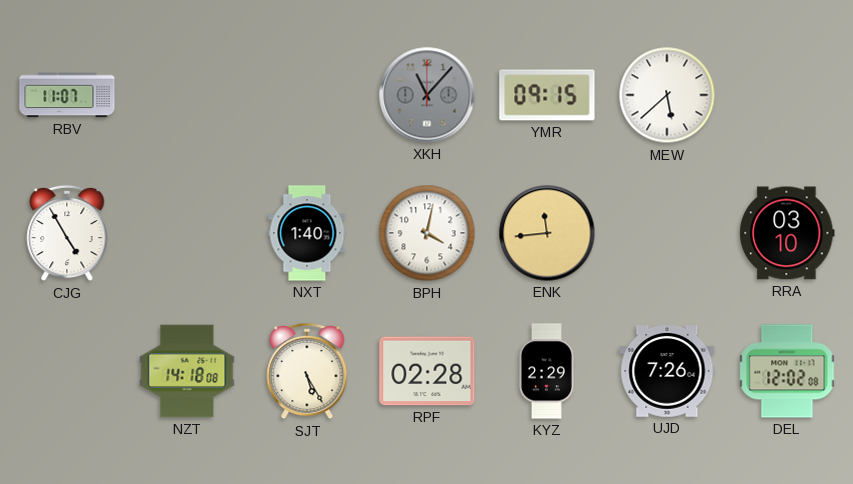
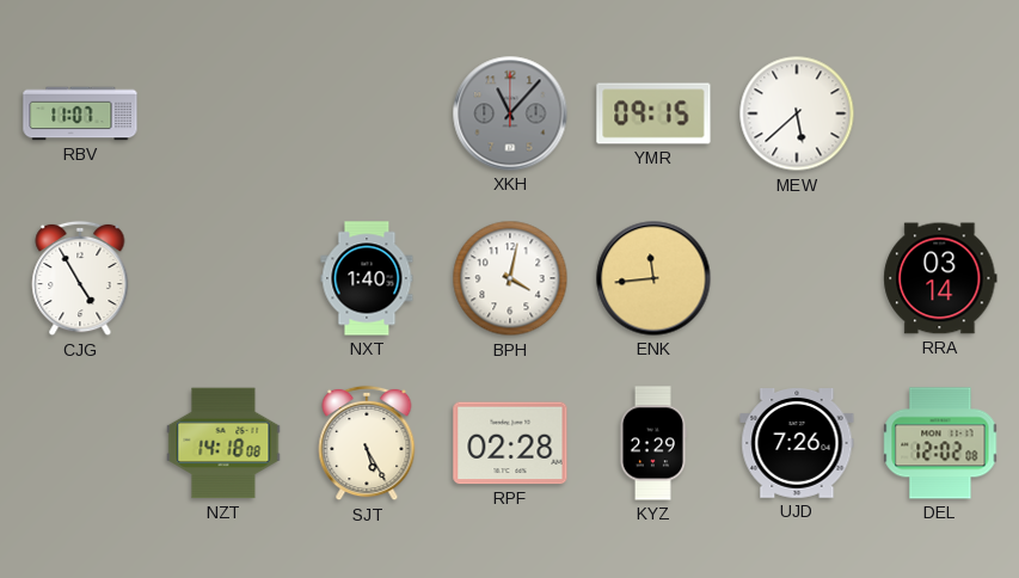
RRA: 03:10 -> 03:14 (940, 278)
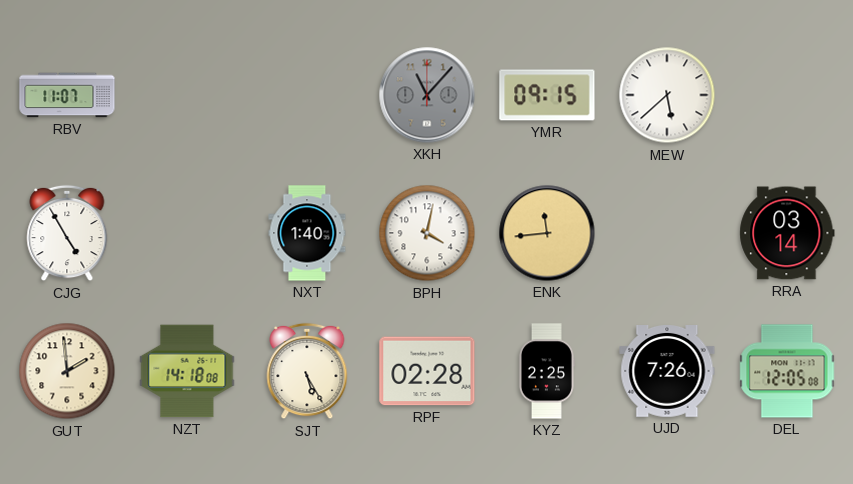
GUT: none -> 1:59 (67, 371)
KYZ: 2:29 -> 2:25 (546, 371)
DEL: 12:02 -> 12:05 (787, 371)
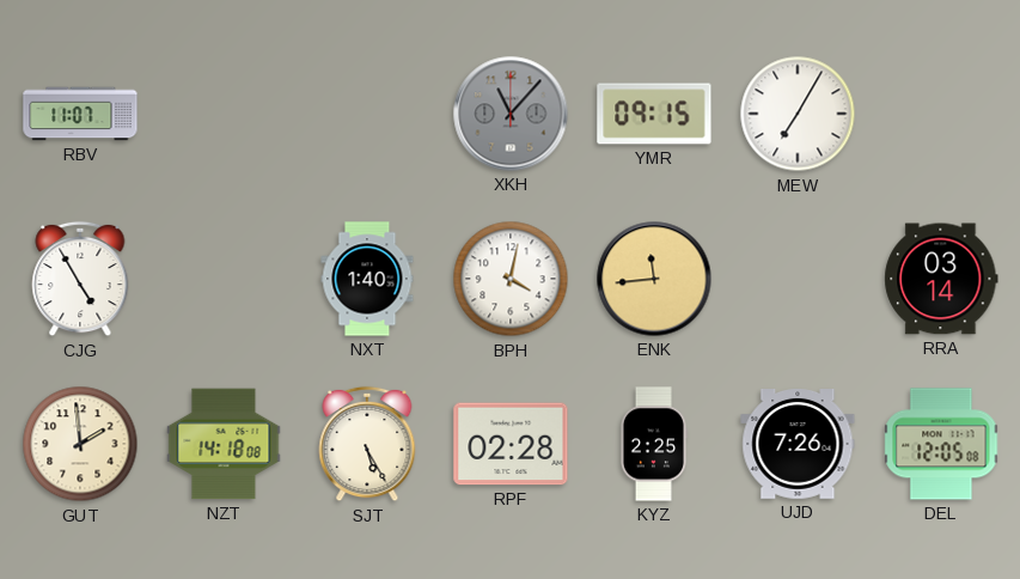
MEW: 5:38 -> 7:05 (798, 114)
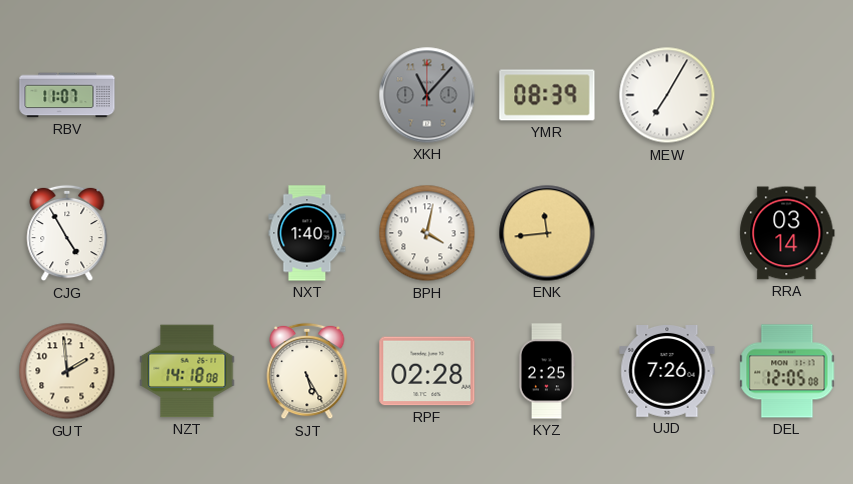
YMR: 09:15 -> 08:39 (547, 95)
